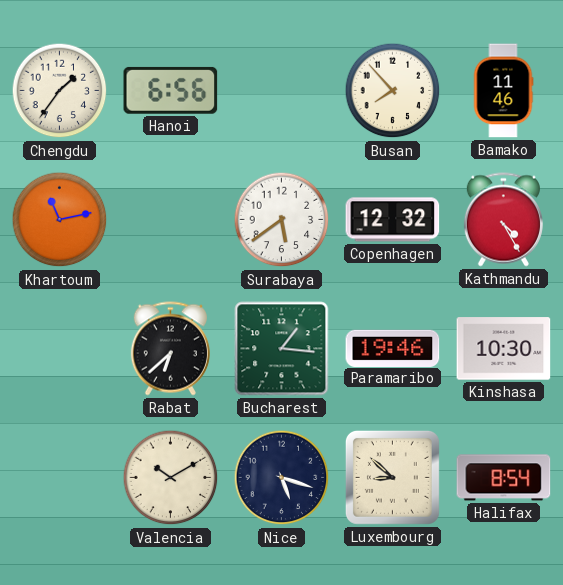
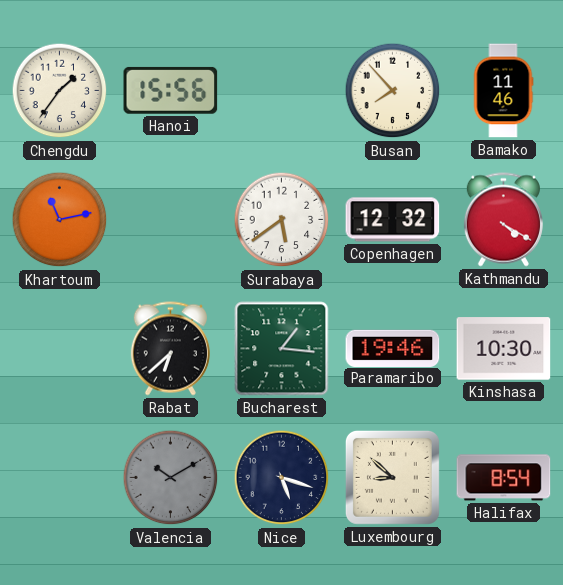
Hanoi: 6:56 -> 15:56 (171, 90)
Kathmandu: 4:25 -> 4:20 (503, 220)
Valencia dial: cream -> grey (171, 478)
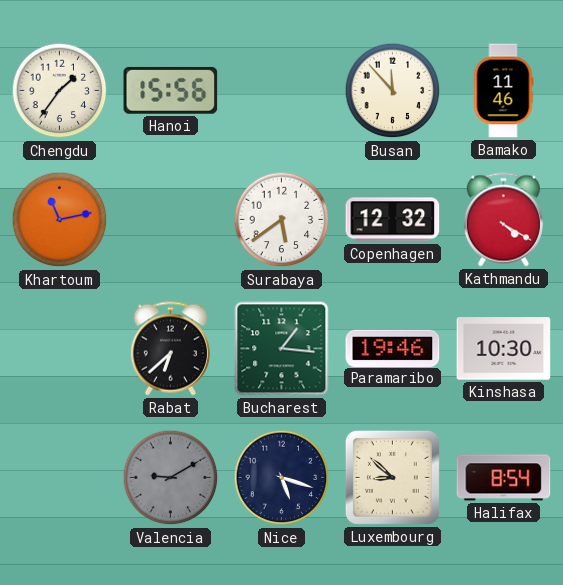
Busan: 7:53 -> 11:53 (393, 91)
Valencia: 10:10 -> 9:10 (171, 478)
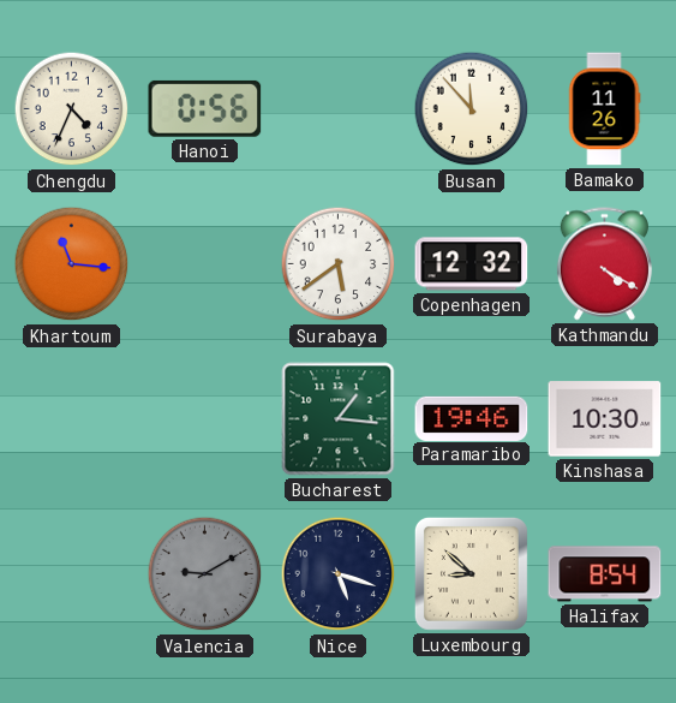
Chengdu: 1:36 -> 4:34 (72, 109)
Hanoi: 15:56 -> 0:56 (205, 108)
Bamako: 11:46 -> 11:26 (604, 109)
Khartoum: 11:13 -> 11:16 (72, 264)
Rabat: 6:38 -> none (170, 349)
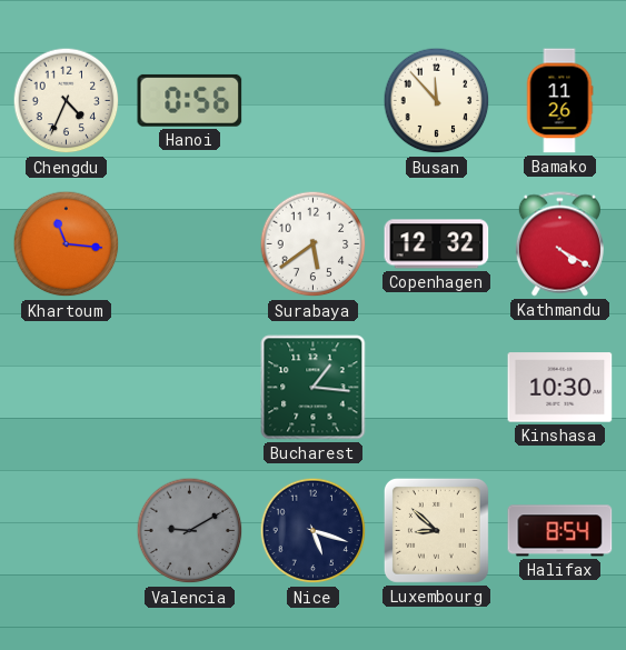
Paramaribo: 19:46 -> none (472, 418)
